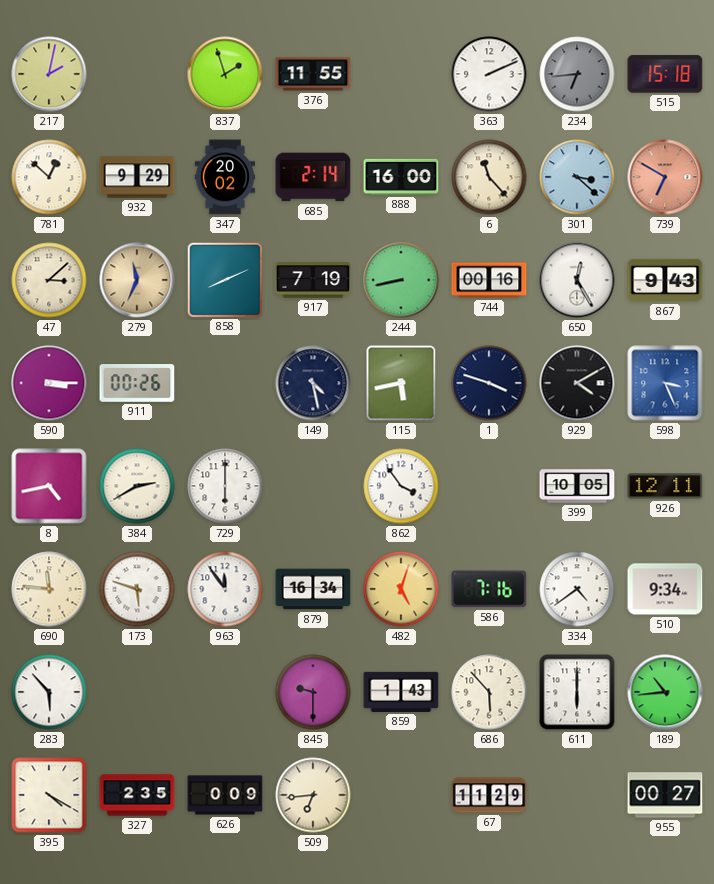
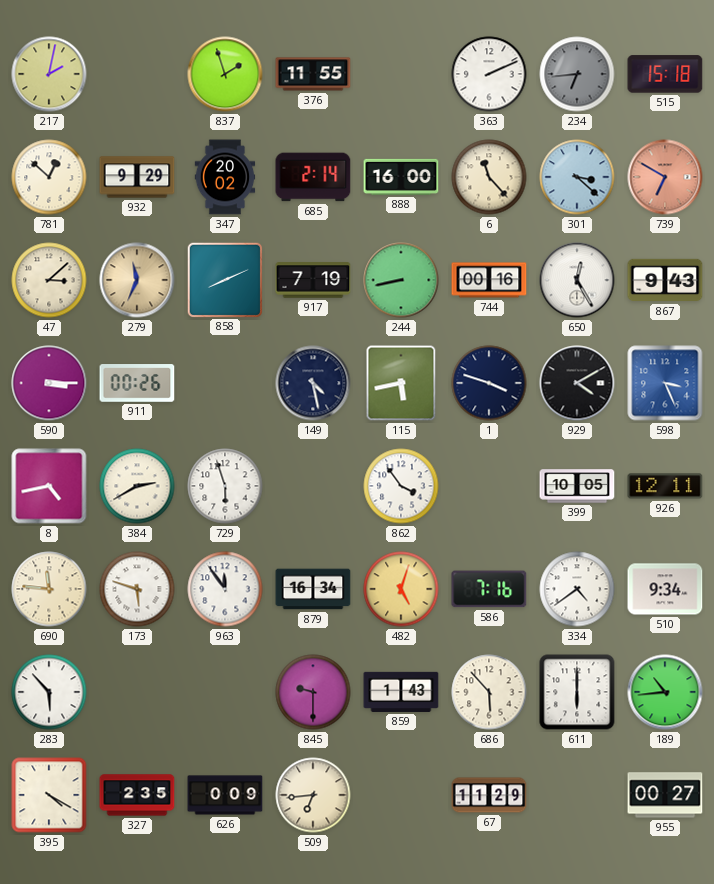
729: 6:00 -> 5:57 (225, 486)
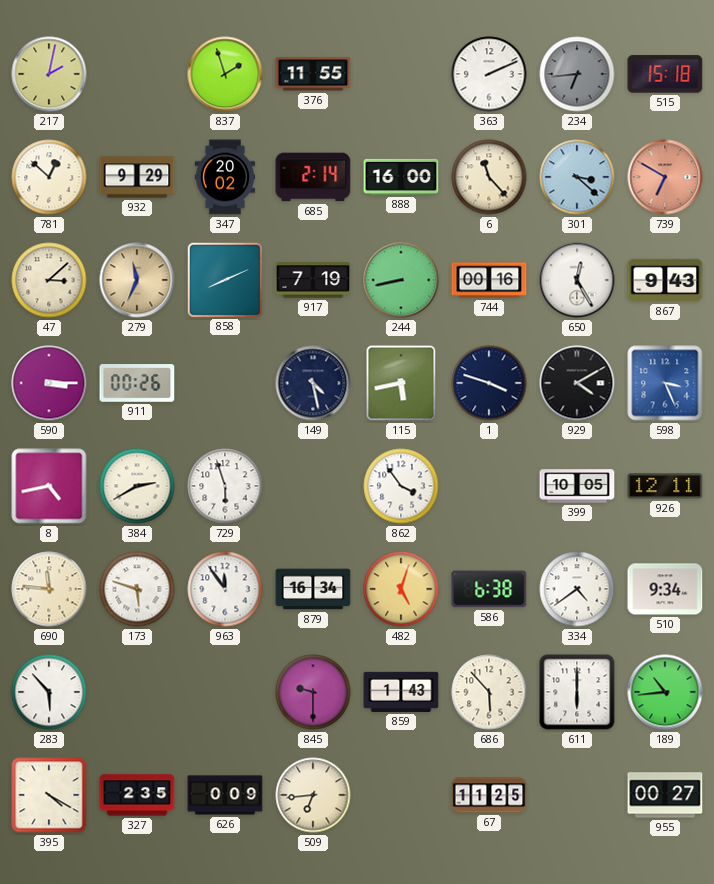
586: 7:16 -> 6:38 (489, 589)
67: 11:29 -> 11:25 (489, 795)
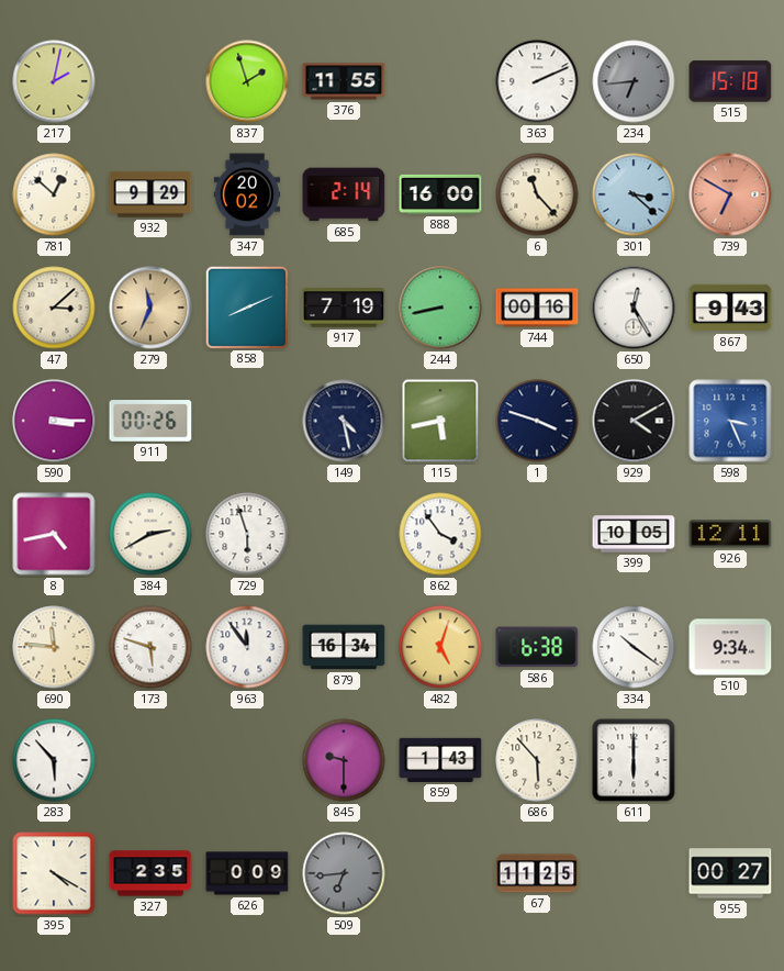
334: 4:39 -> 10:21 (634, 647)
189: 10:44 -> none (665, 692)
509 dial: cream -> grey (344, 873)
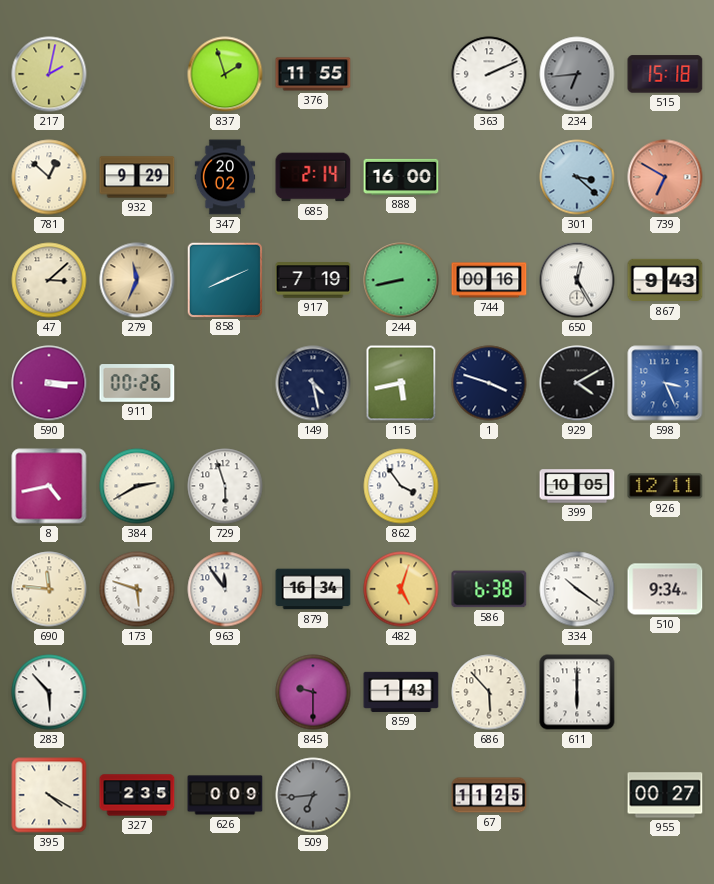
6: 11:23 -> none (537, 194)
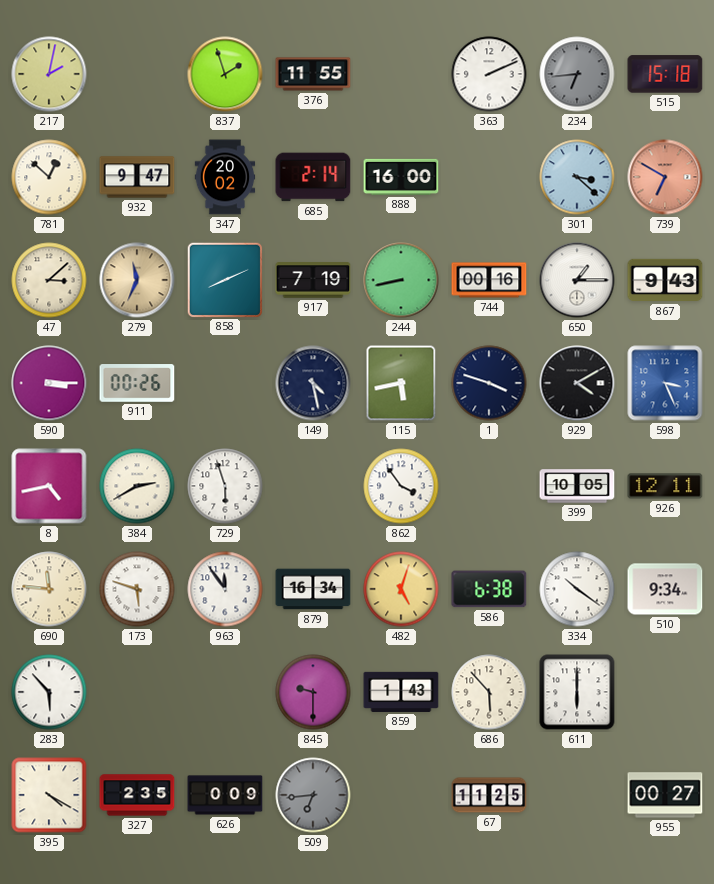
932: 9:29 -> 9:47 (137, 177)
650: 12:25 -> 1:15 (577, 280)
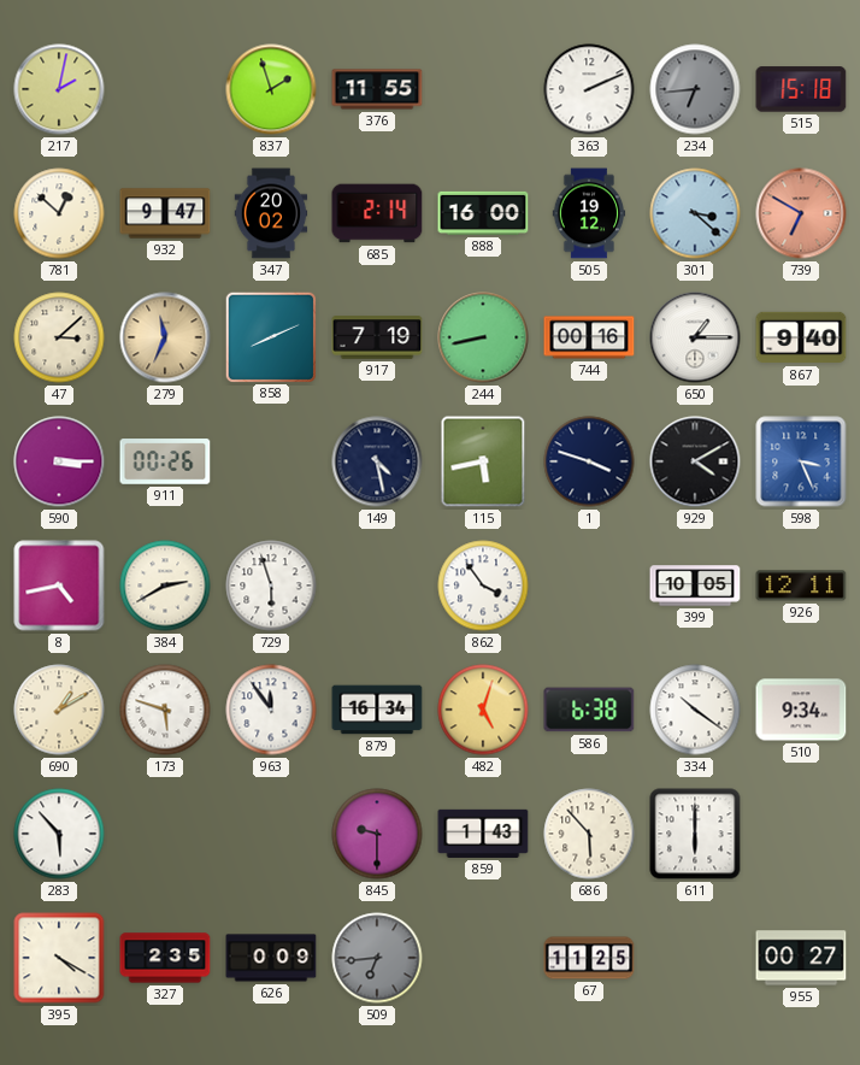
505: none -> 19:12 (589, 213)
867: 9:43 -> 9:40 (801, 337)
690: 11:46 -> 1:10 (59, 710)
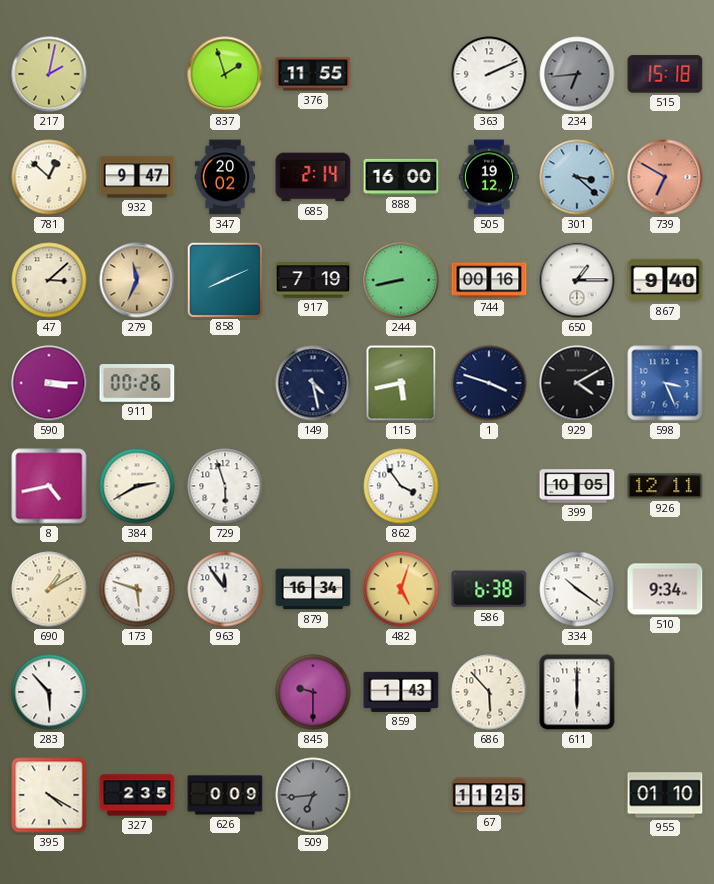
955: 00:27 -> 01:10 (665, 795)
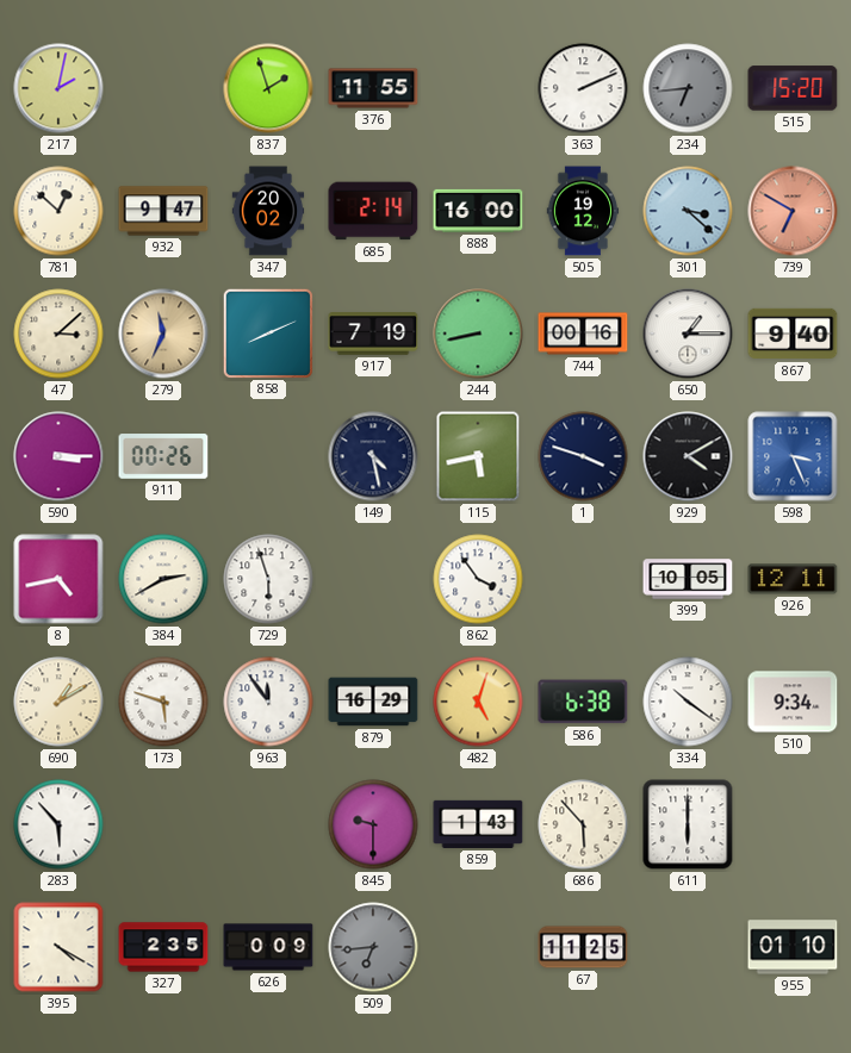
515: 15:18 -> 15:20 (793, 88)
879: 16:34 -> 16:29 (373, 702)
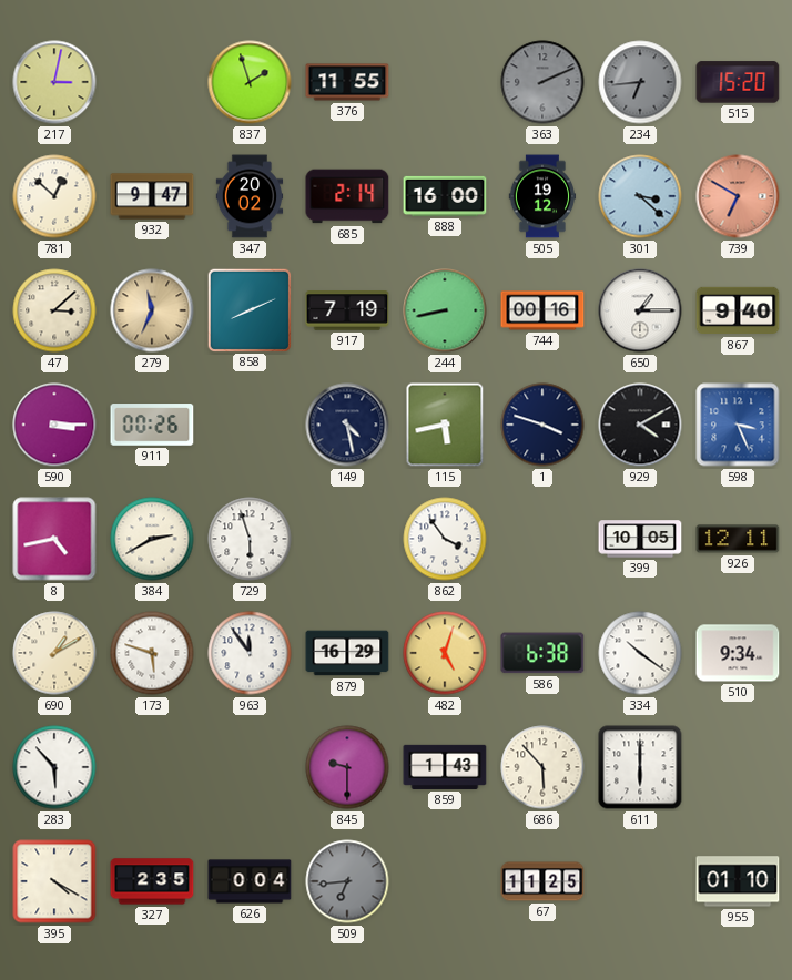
217: 2:02 -> 3:02 (54, 82)
363 dial: white -> grey (542, 82)
626: 0:09 -> 0:04 (250, 881)
